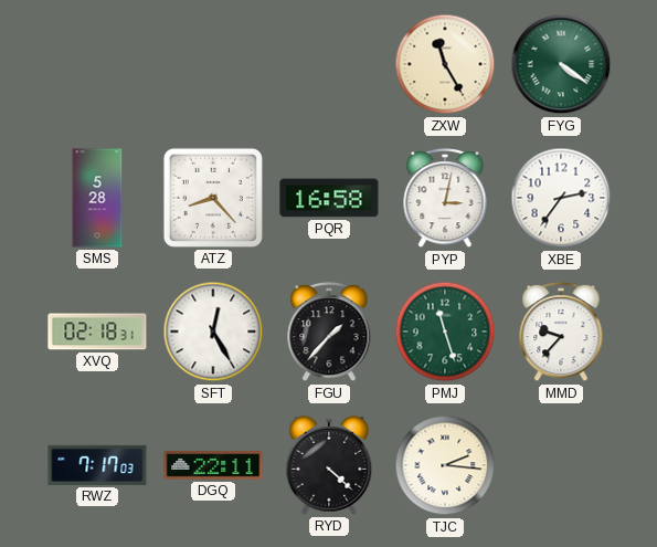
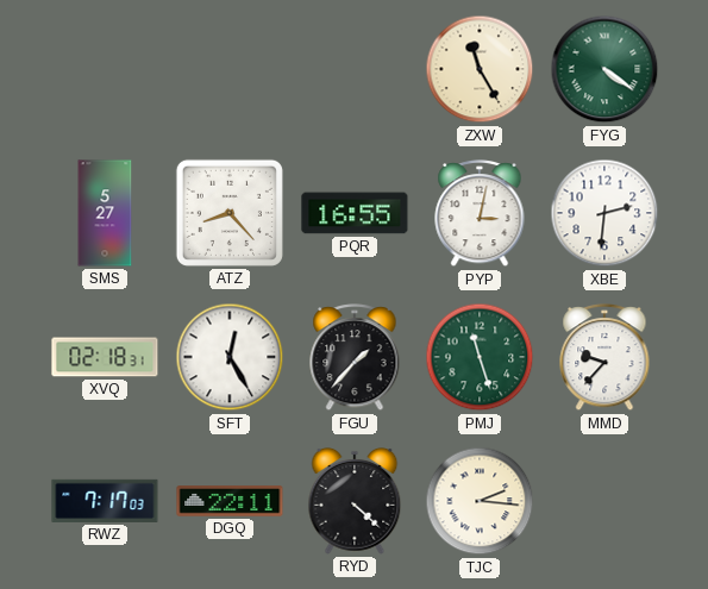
SMS: 5:28 -> 5:27 (105, 213)
PQR: 16:58 -> 16:55 (355, 213)
XBE: 2:36 -> 2:31 (604, 213)
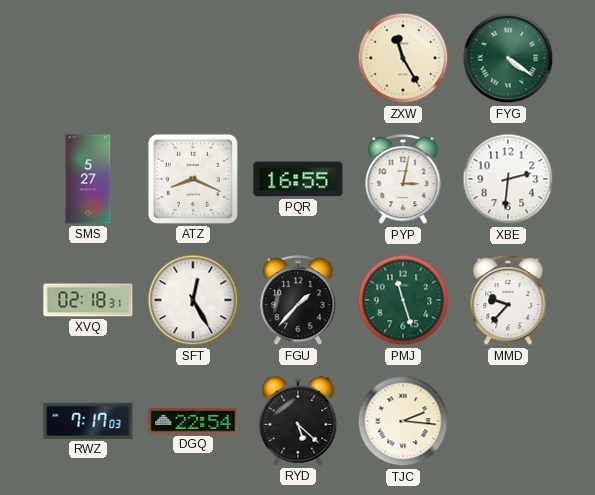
ATZ: 8:23 -> 8:19 (193, 179)
DGQ: 22:11 -> 22:54 (193, 421)
RYD: 4:22 -> 5:22 (298, 422)
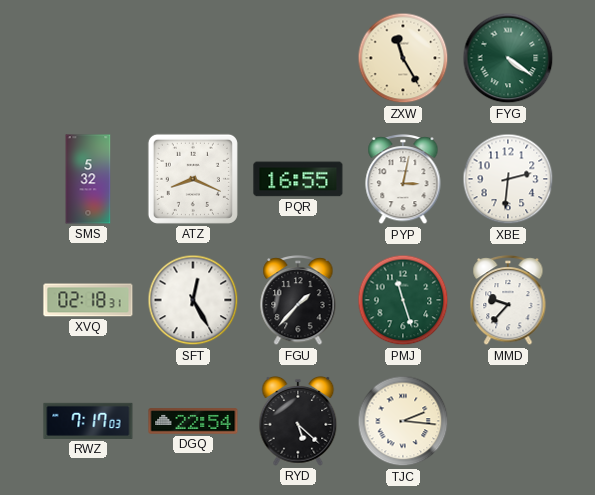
SMS: 5:27 -> 5:32 (88, 179)
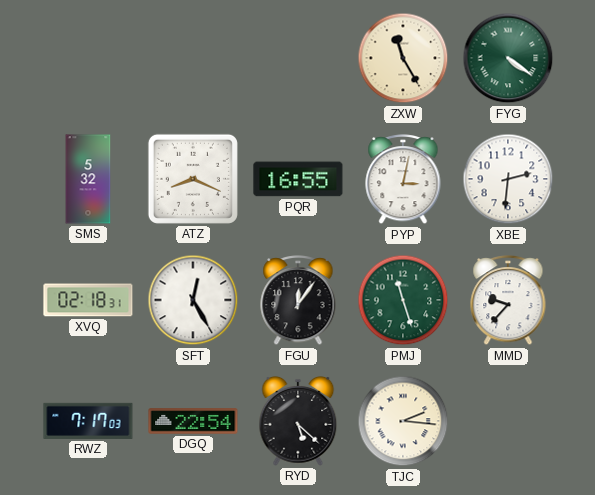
FGU: 1:37 -> 12:06 (298, 301)
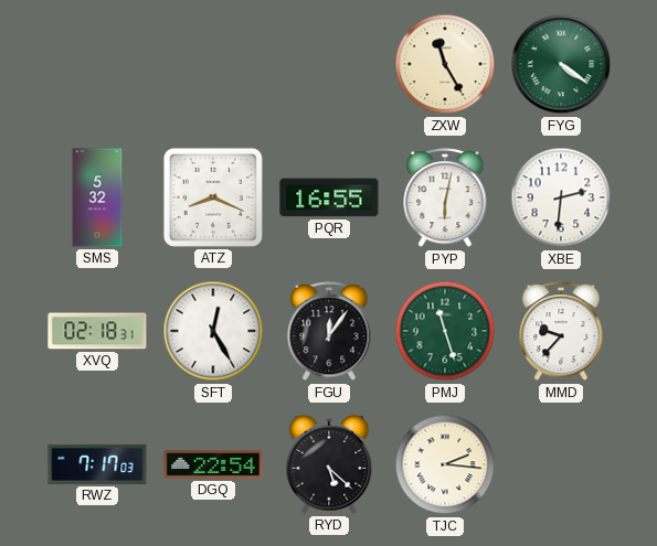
PYP: 3:02 -> 6:02 (445, 199)
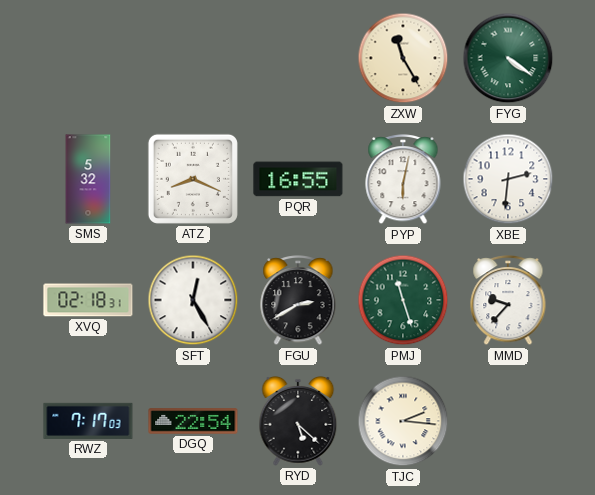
FGU: 12:06 -> 2:40 (298, 301)
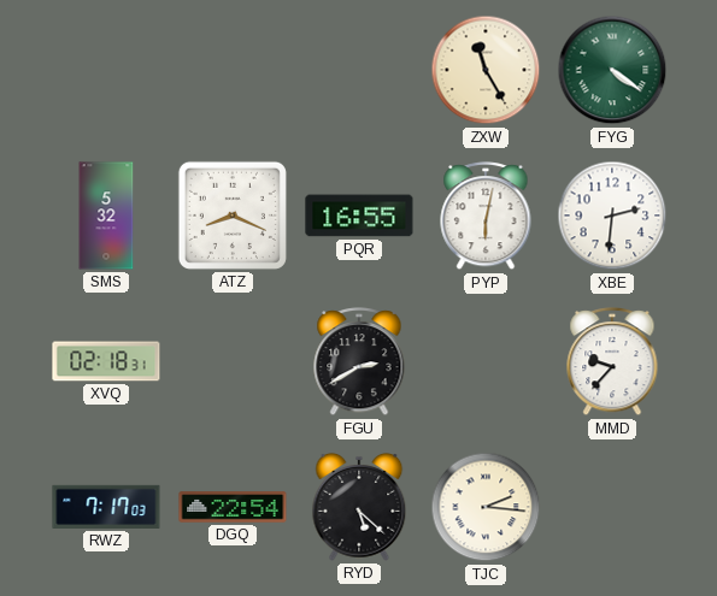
SFT: 12:25 -> none (193, 300)
PMJ: 11:27 -> none (403, 300)
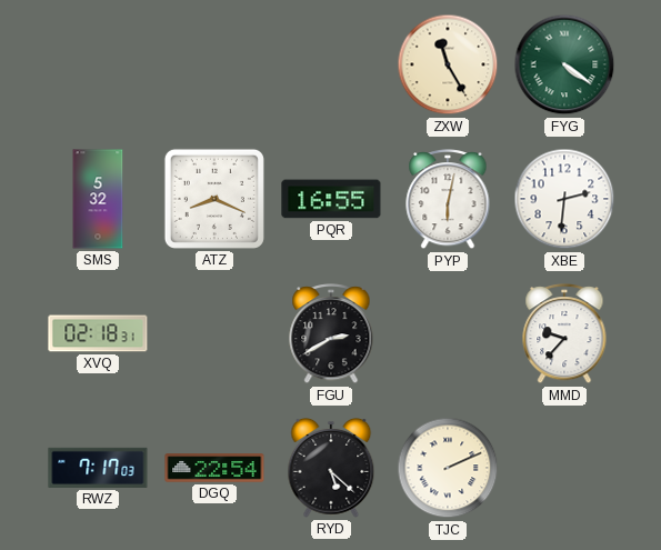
TJC: 2:16 -> 2:11 (448, 468)
